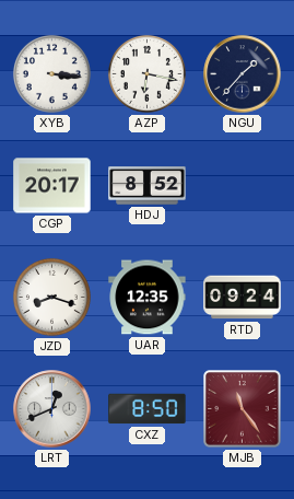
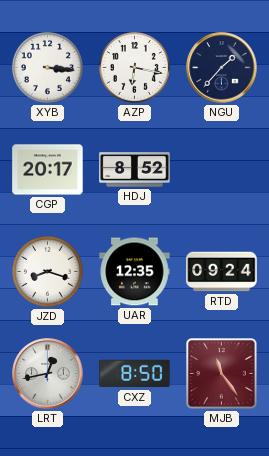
LRT: 12:41 -> 12:43 (48, 374)
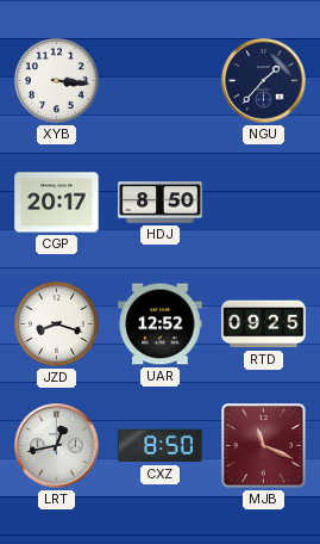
AZP: 6:17 -> none (134, 67)
HDJ: 8:52 -> 8:50 (161, 203)
UAR: 12:35 -> 12:52 (161, 324)
RTD: 09:24 -> 09:25 (264, 324)
MJB: 11:24 -> 11:19 (264, 446)
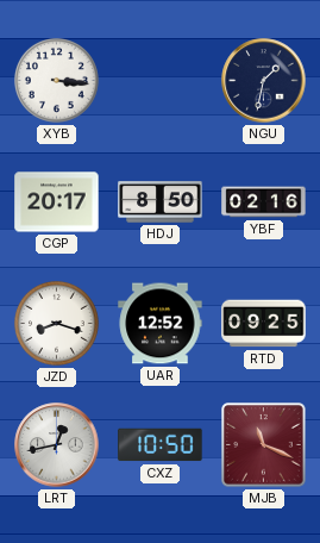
NGU: 1:37 -> 1:32 (264, 81)
YBF: none -> 02:16 (264, 202)
CXZ: 8:50 -> 10:50 (161, 445)
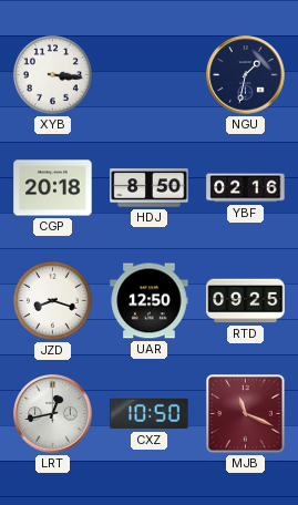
CGP: 20:17 -> 20:18 (53, 188)
UAR: 12:52 -> 12:50 (150, 301)
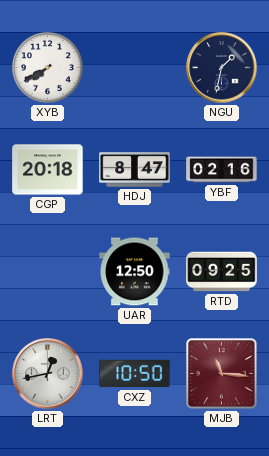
XYB: 3:16 -> 7:40 (47, 67)
HDJ: 8:50 -> 8:47 (135, 170)
JZD: 8:18 -> none (52, 300)
MJB: 11:19 -> 11:16 (222, 374)
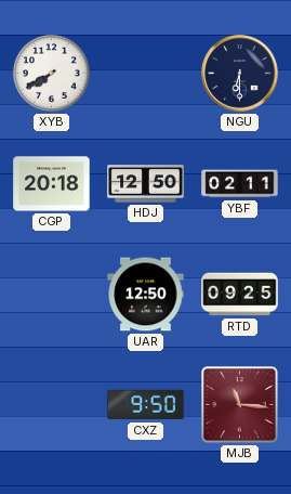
NGU: 1:32 -> 6:30 (240, 74)
HDJ: 8:47 -> 12:50 (146, 184)
YBF: 02:16 -> 02:11 (240, 184)
LRT: 12:43 -> none (48, 374)
CXZ: 10:50 -> 9:50 (146, 405)
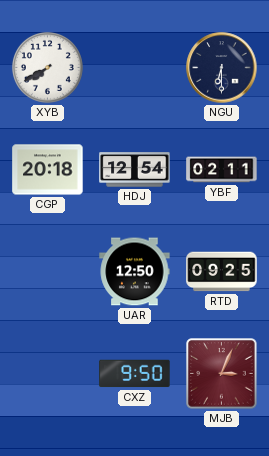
HDJ: 12:50 -> 12:54 (135, 170)
MJB: 11:16 -> 3:04 (222, 374)
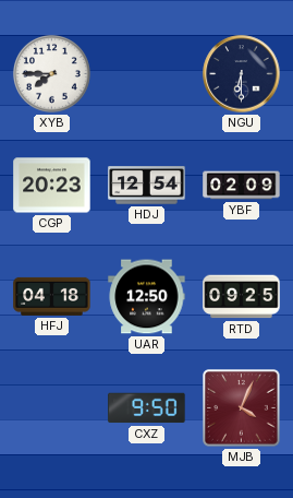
XYB: 7:40 -> 7:45 (51, 73)
CGP: 20:18 -> 20:23 (52, 186)
YBF: 02:11 -> 02:09 (242, 186)
HFJ: none -> 04:18 (52, 296)
MJB: 3:04 -> 4:04 (242, 408)
